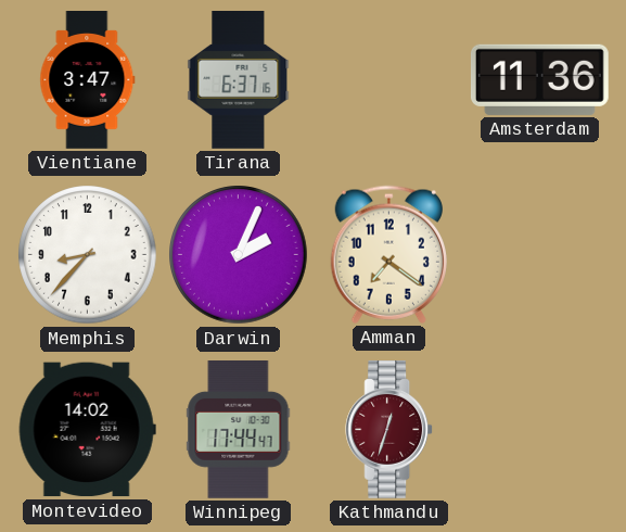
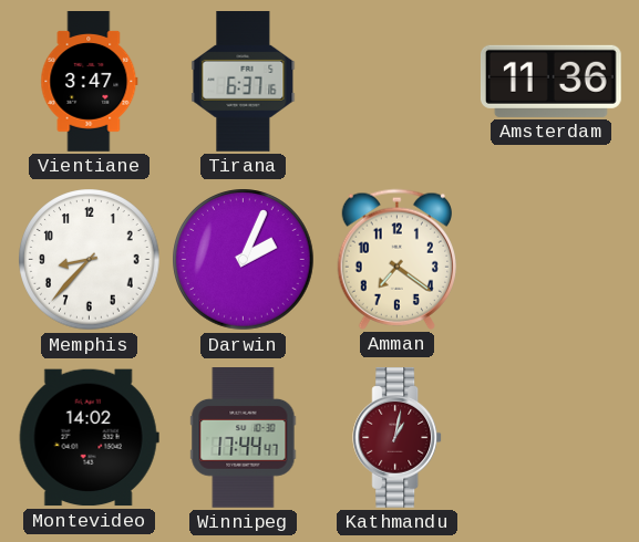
Kathmandu: 12:33 -> 1:02 (398, 438)
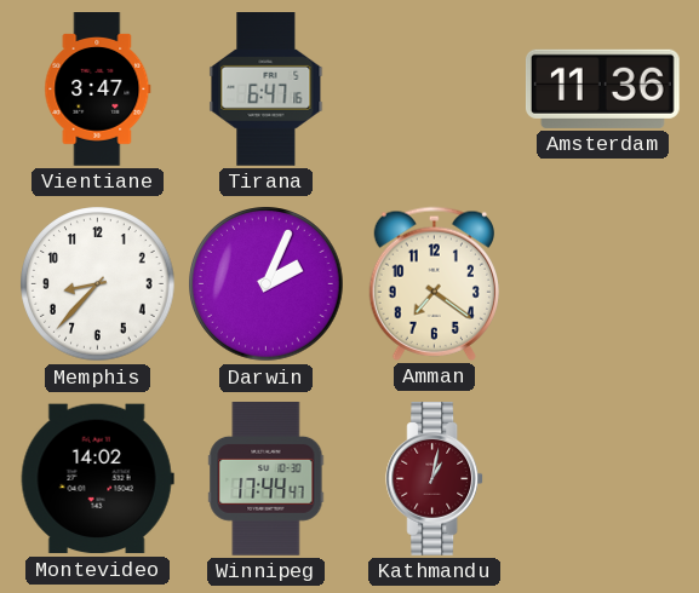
Tirana: 6:37 -> 6:47 (267, 90)
